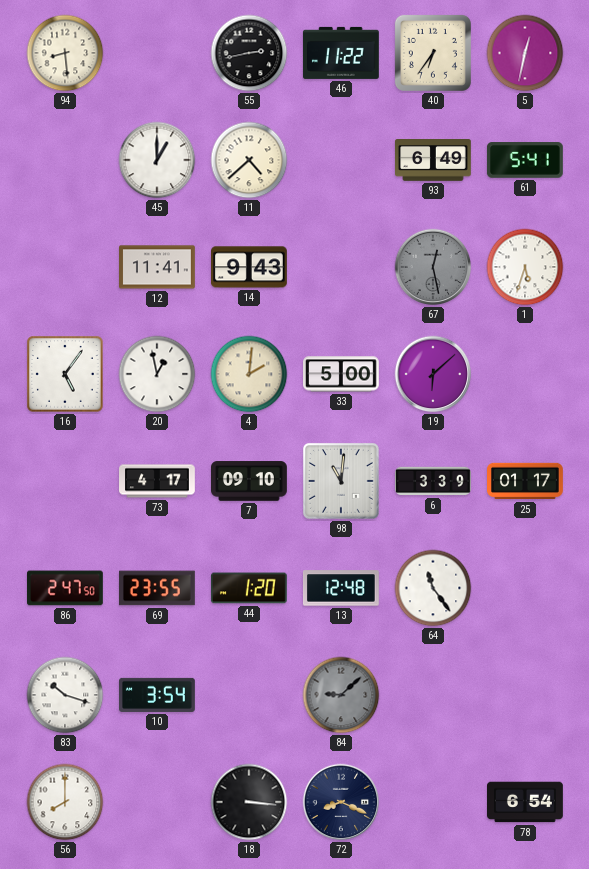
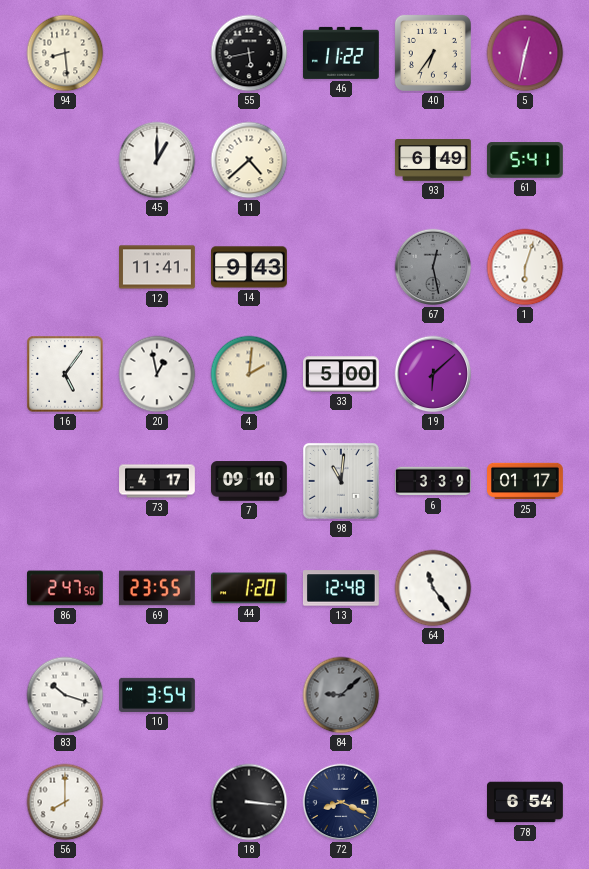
55: 2:43 -> 5:43 (249, 53)
1: 5:33 -> 6:03 (525, 267)
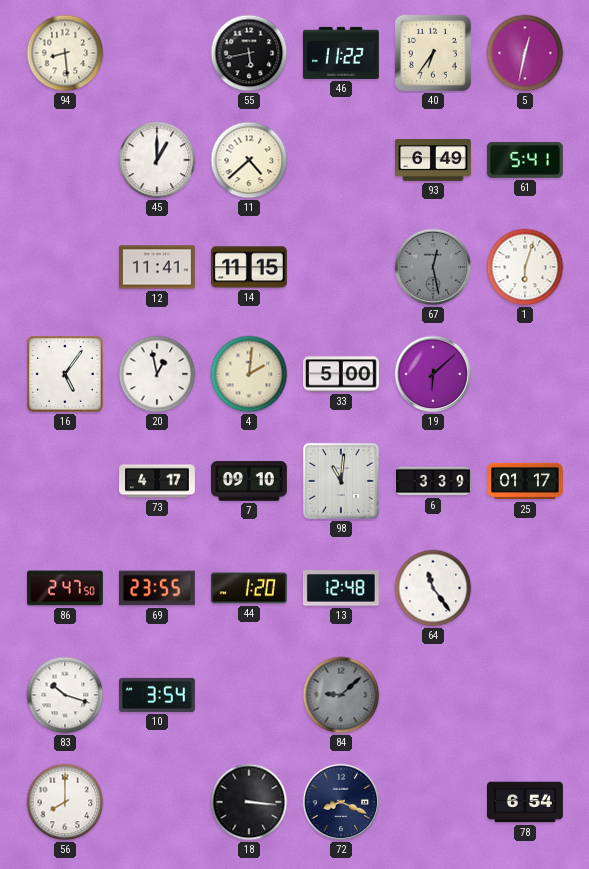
14: 9:43 -> 11:15 (250, 267)
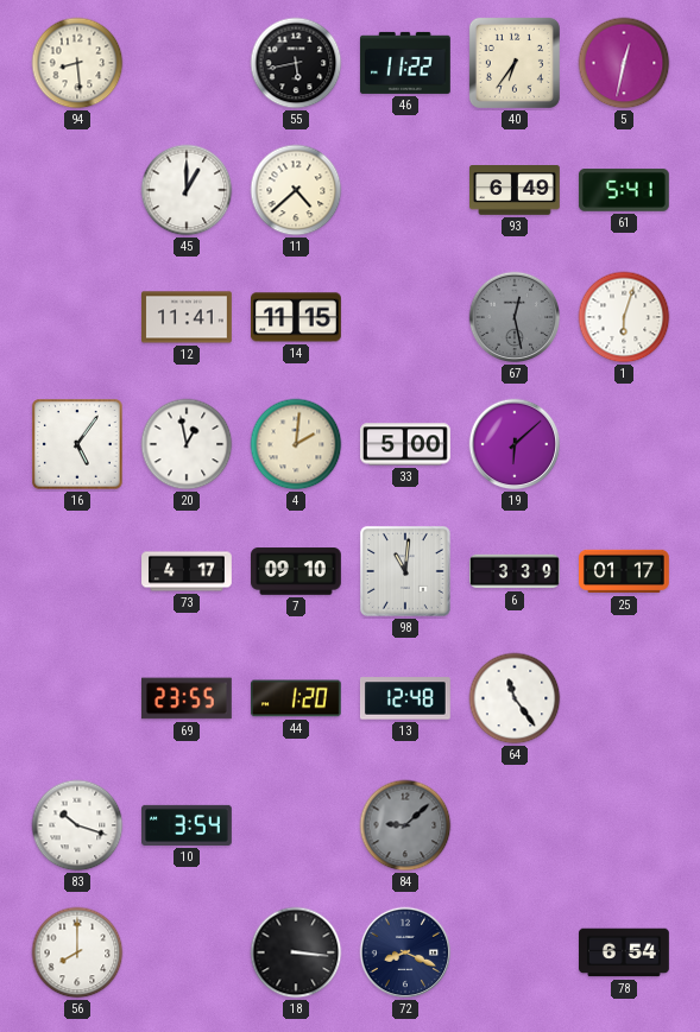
86: 2:47 -> none (66, 588)
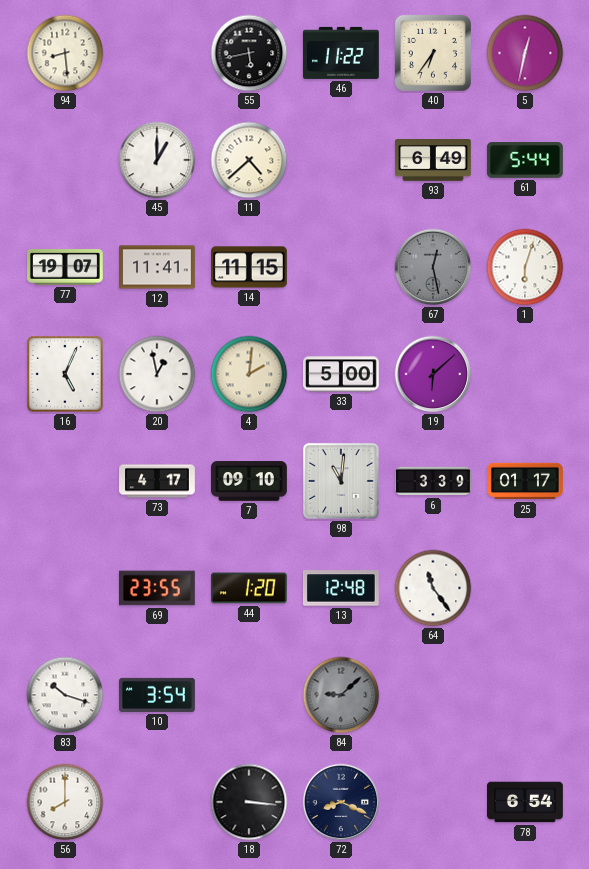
61: 5:41 -> 5:44 (525, 160)
77: none -> 19:07 (66, 267)
16: 5:06 -> 5:04 (65, 374)
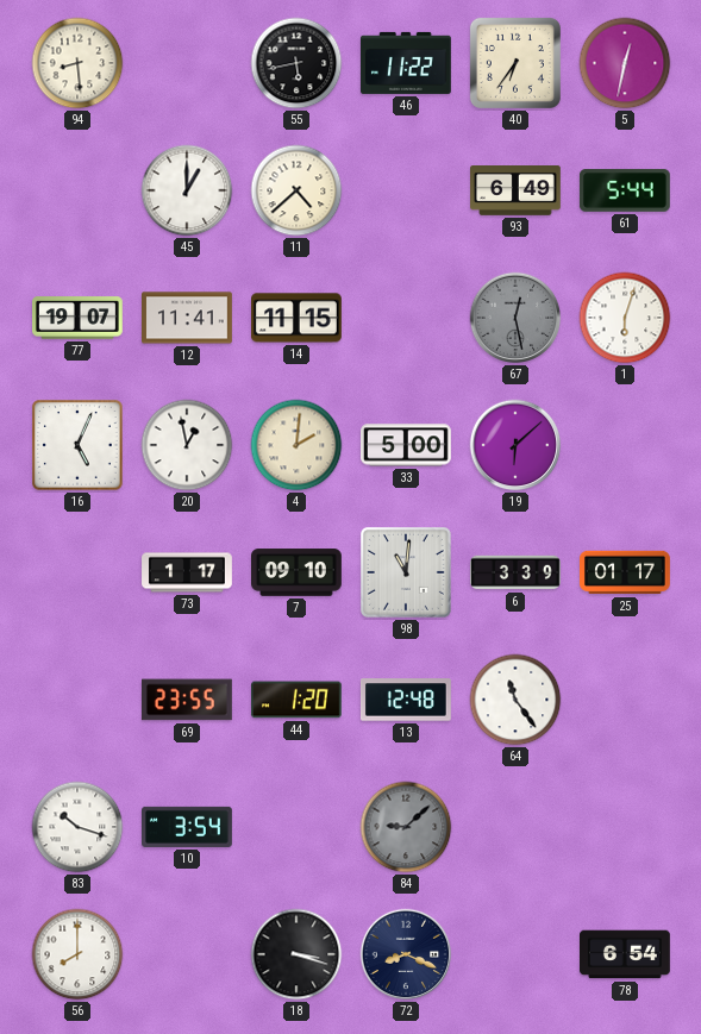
73: 4:17 -> 1:17 (187, 572)
18: 3:16 -> 3:18 (296, 954)
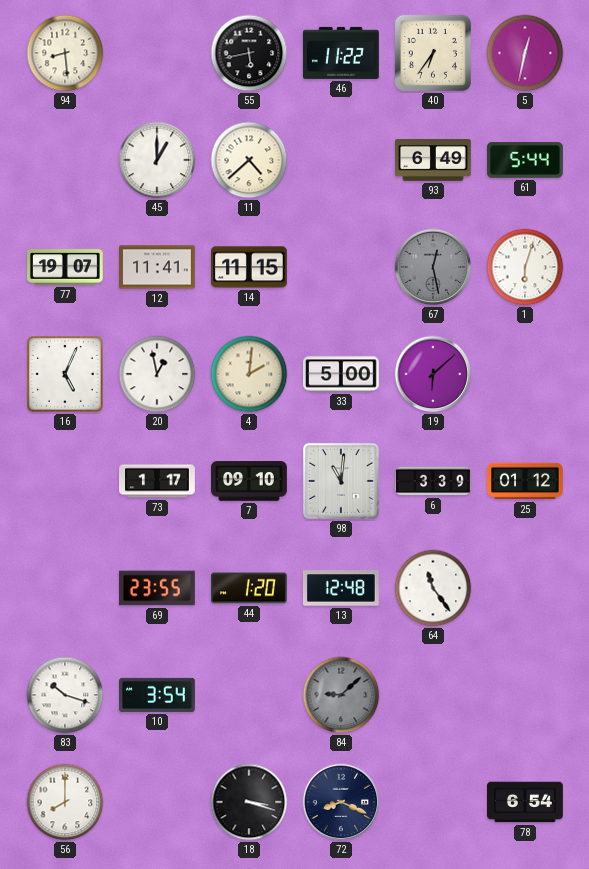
25: 01:17 -> 01:12 (526, 481)
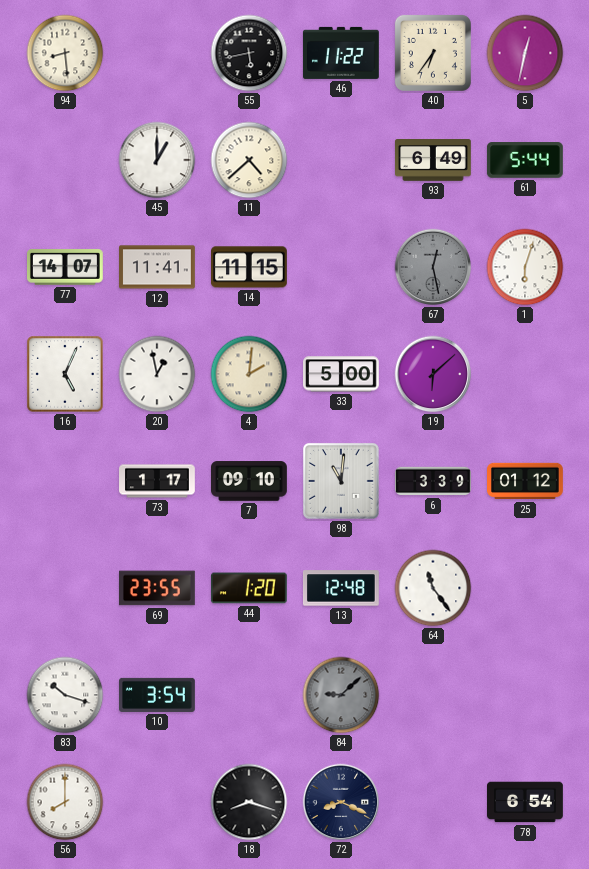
77: 19:07 -> 14:07 (66, 267)
18: 3:18 -> 8:18 (249, 802)
